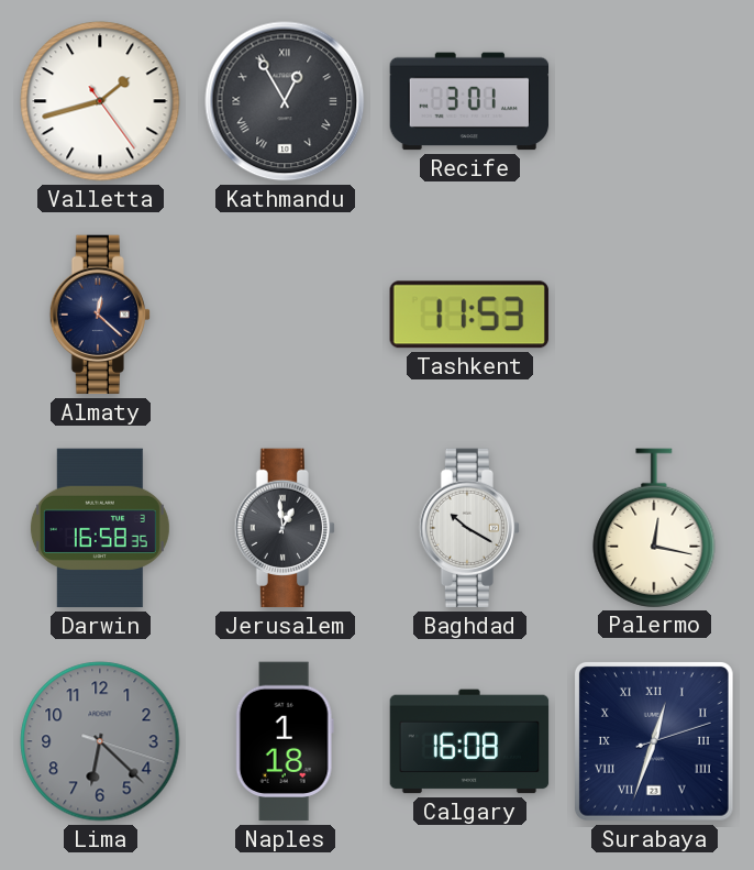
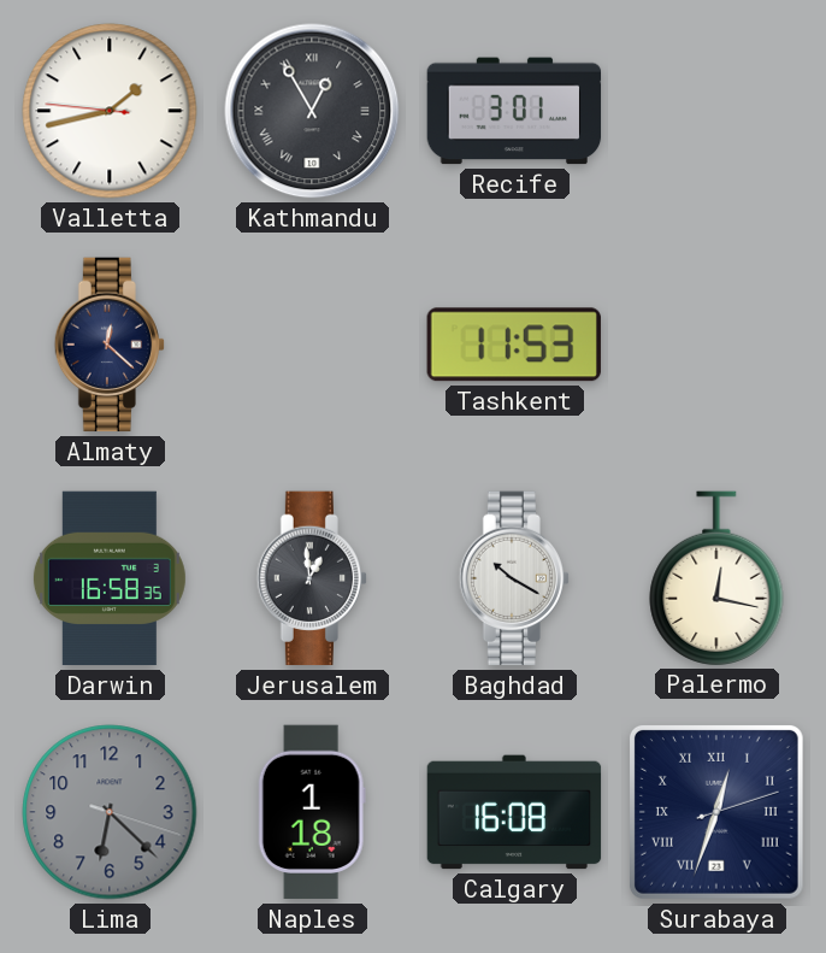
Valletta: 1:42:24 -> 1:42:46 (110, 111)
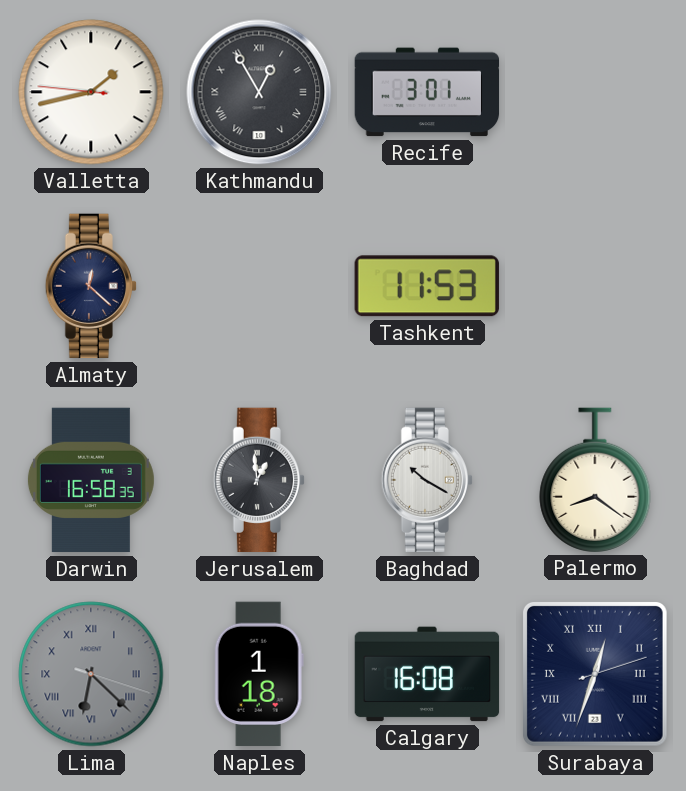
Palermo: 12:17 -> 8:21 (595, 480)
Lima numerals: Arabic -> Roman (91, 674)
